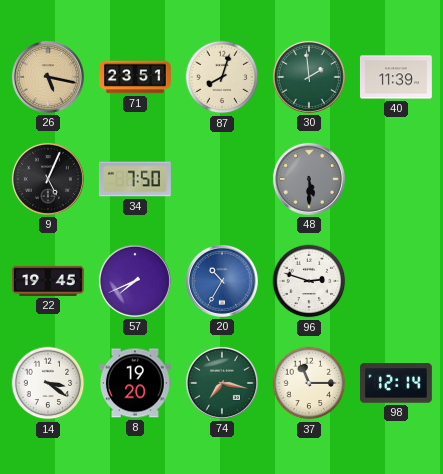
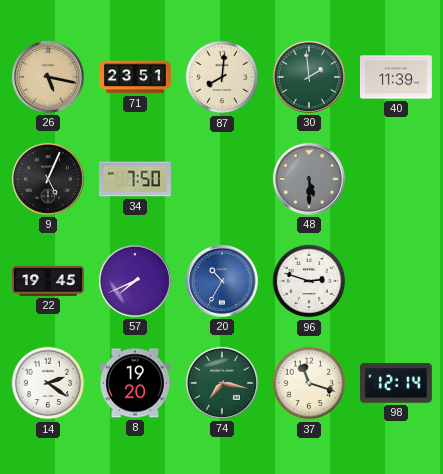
87: 8:03 -> 8:01 (222, 77)
14: 3:21 -> 2:21 (48, 383)
37: 11:15 -> 11:18 (309, 383)
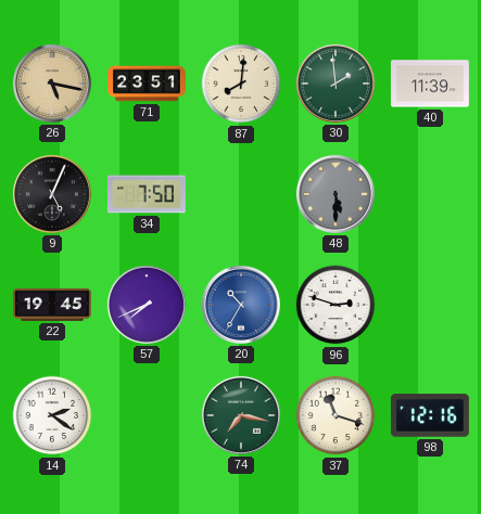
8: 19:20 -> none (135, 383)
98: 12:14 -> 12:16 (430, 415)
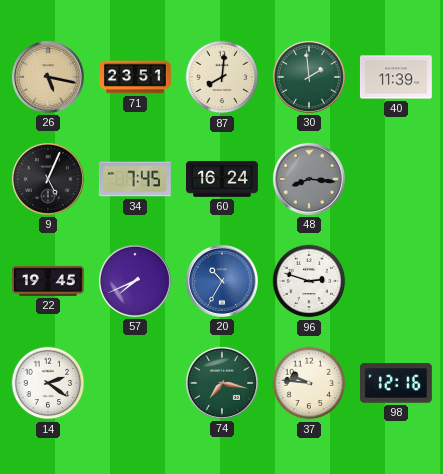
34: 7:50 -> 7:45 (135, 179)
60: none -> 16:24 (223, 179)
48: 5:30 -> 8:16 (309, 179)
37: 11:18 -> 9:46 (309, 383)
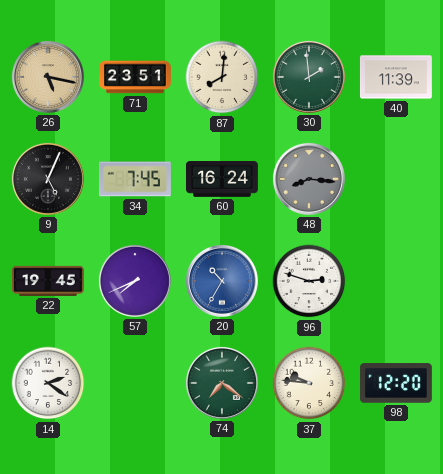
74: 7:17 -> 7:21 (222, 383)
98: 12:16 -> 12:20 (396, 383)
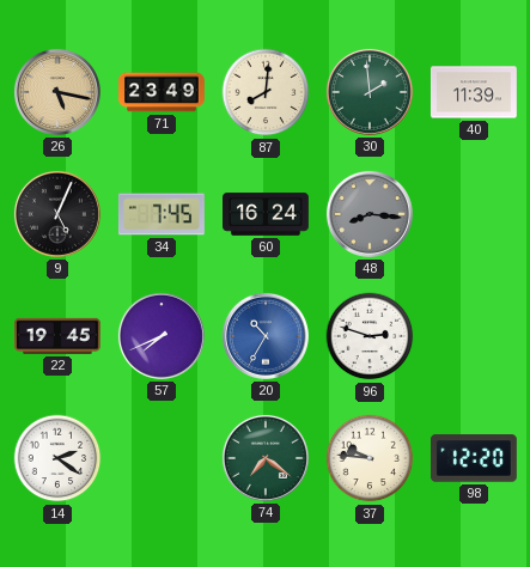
71: 23:51 -> 23:49 (163, 92)
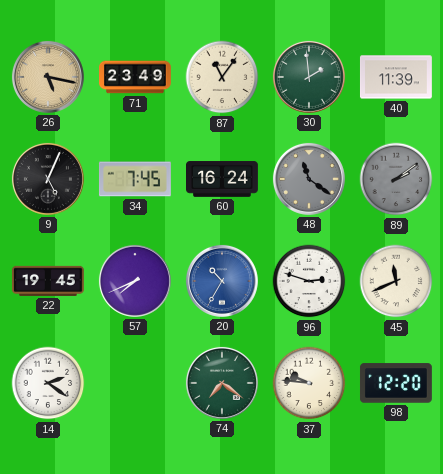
87: 8:01 -> 11:06 (222, 77)
48: 8:16 -> 11:21 (309, 179)
89: none -> 2:09 (396, 179)
45: none -> 11:41 (396, 281)
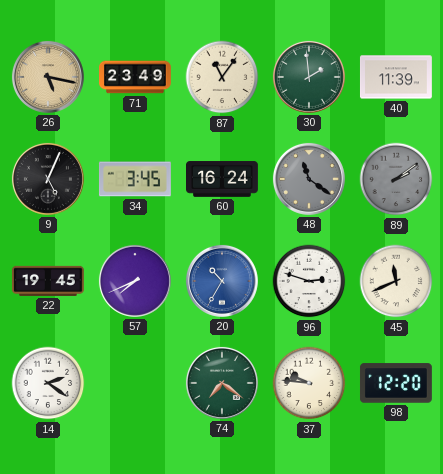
34: 7:45 -> 3:45 (135, 179)
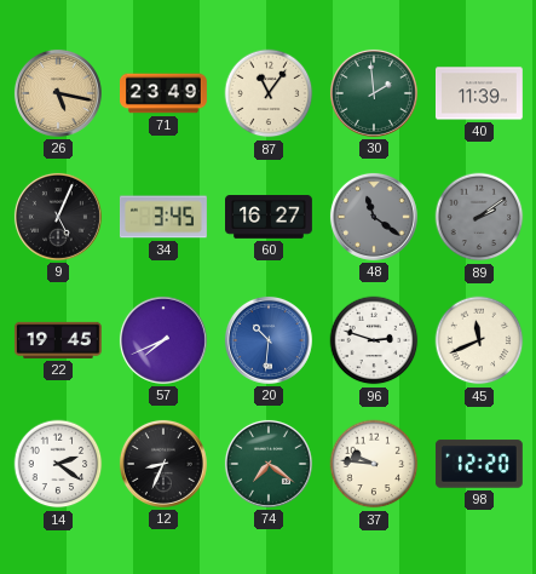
60: 16:24 -> 16:27 (270, 217)
20: 10:35 -> 10:31 (269, 340)
12: none -> 8:34 (163, 464)
